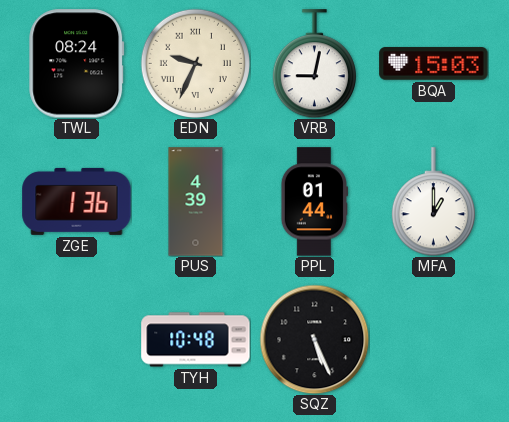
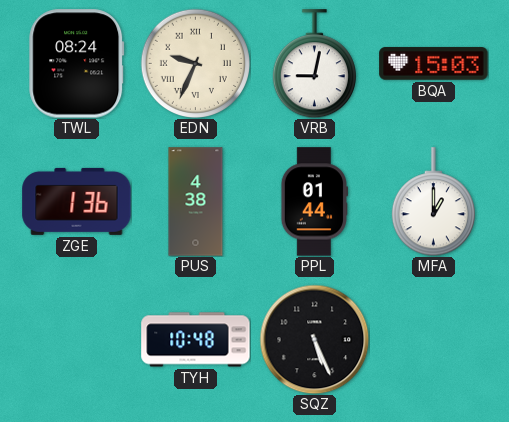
PUS: 4:39 -> 4:38 (196, 202)
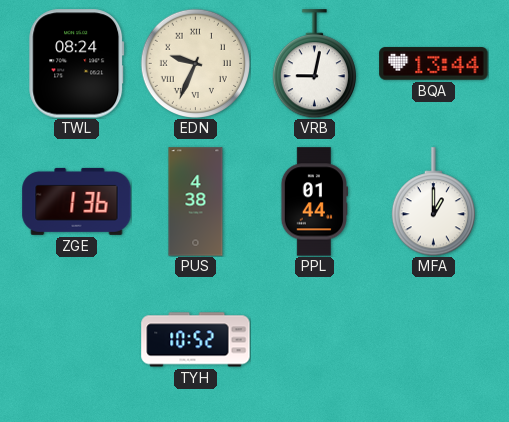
BQA: 15:03 -> 13:44 (434, 64)
TYH: 10:48 -> 10:52 (196, 340)
SQZ: 5:26 -> none (314, 339)
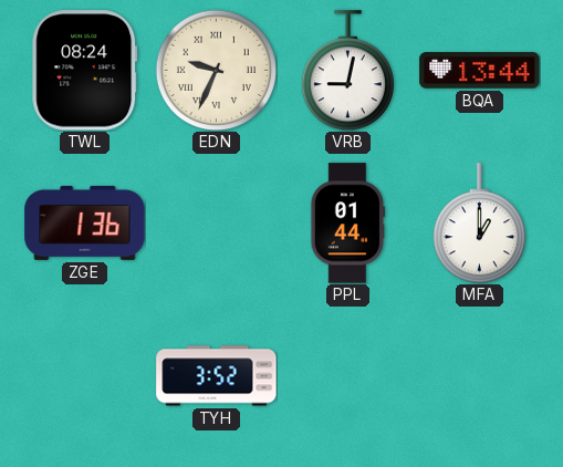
PUS: 4:38 -> none (196, 202)
TYH: 10:52 -> 3:52 (217, 376)
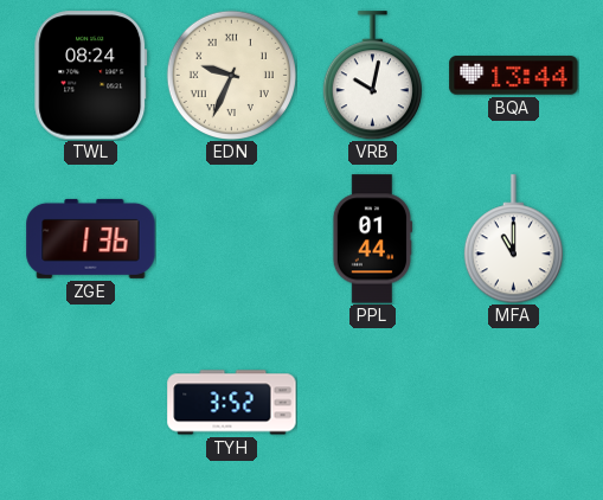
VRB: 9:02 -> 10:02 (372, 76)
MFA: 1:00 -> 11:00 (513, 239)
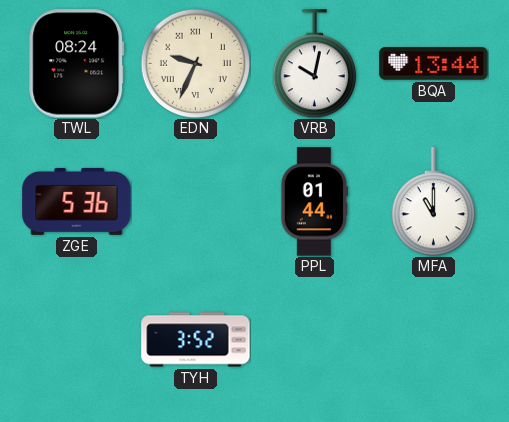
ZGE: 1:36 -> 5:36 (77, 201)
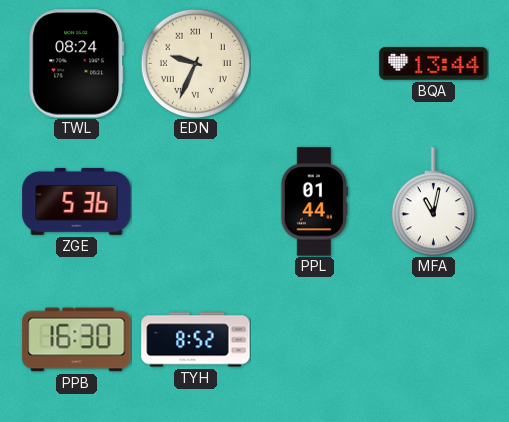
VRB: 10:02 -> none (314, 64)
MFA: 11:00 -> 11:02 (433, 202)
PPB: none -> 16:30 (77, 340)
TYH: 3:52 -> 8:52 (196, 340)
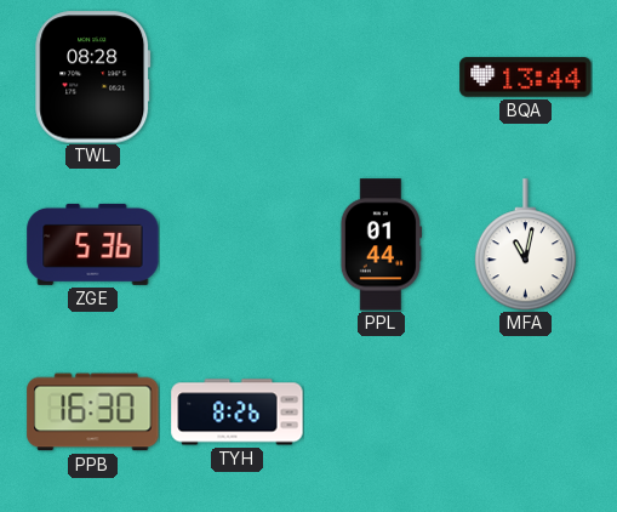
TWL: 08:24 -> 08:28 (93, 78)
EDN: 9:34 -> none (195, 63)
TYH: 8:52 -> 8:26 (238, 413)
